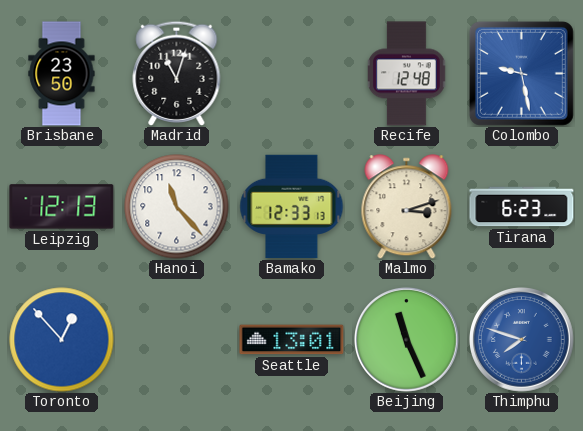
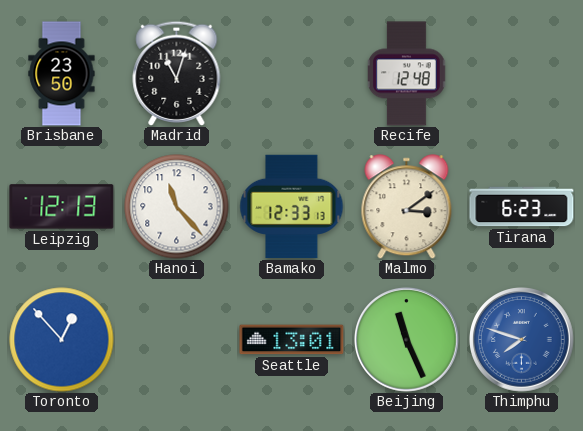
Colombo: 9:28 -> none (521, 73)
Malmo: 3:12 -> 3:09 (407, 207)
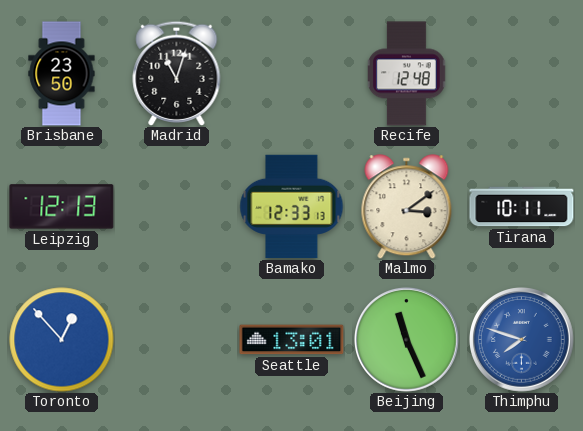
Hanoi: 11:23 -> none (177, 207)
Tirana: 6:23 -> 10:11 (522, 207)
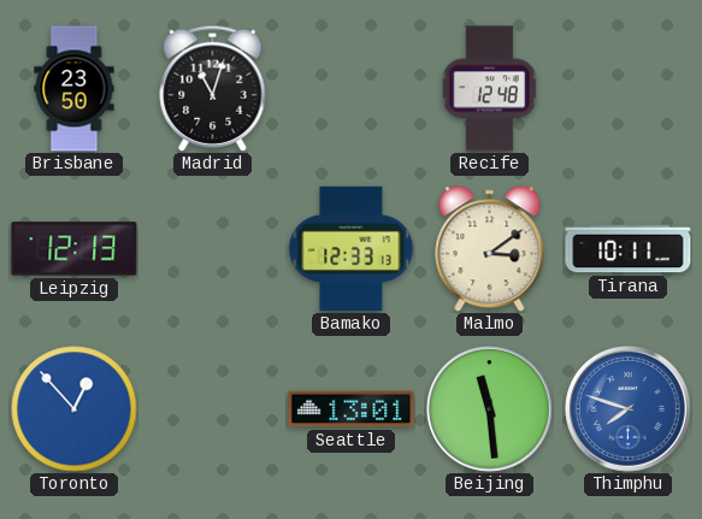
Beijing: 11:26 -> 11:29 (490, 409)
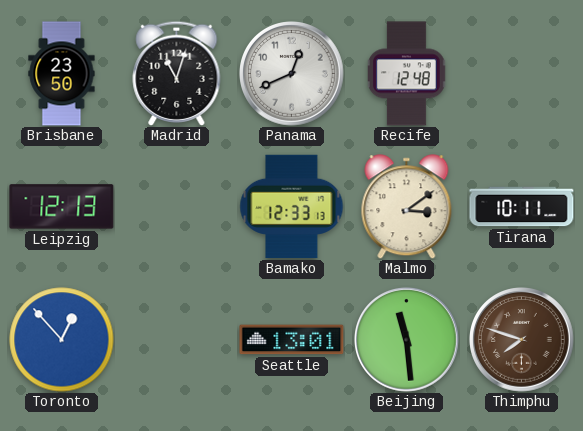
Panama: none -> 12:41 (292, 74)
Thimphu dial: blue -> brown (522, 340)
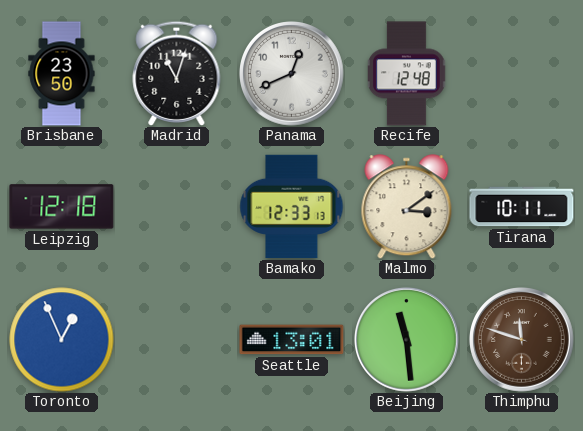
Leipzig: 12:13 -> 12:18 (62, 207)
Toronto: 12:53 -> 12:56 (62, 340)
Thimphu: 7:48 -> 11:48 (522, 340)
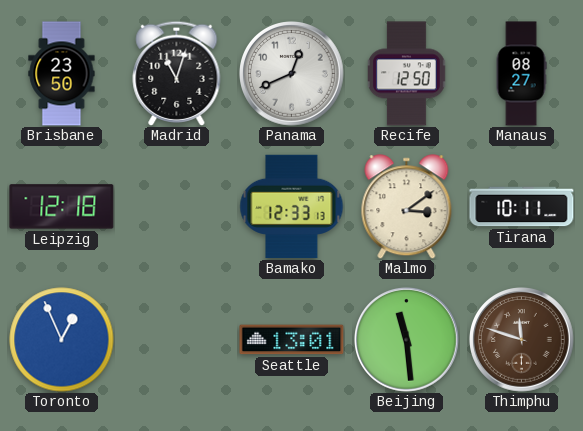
Recife: 12:48 -> 12:50 (407, 74)
Manaus: none -> 08:27 (521, 74)
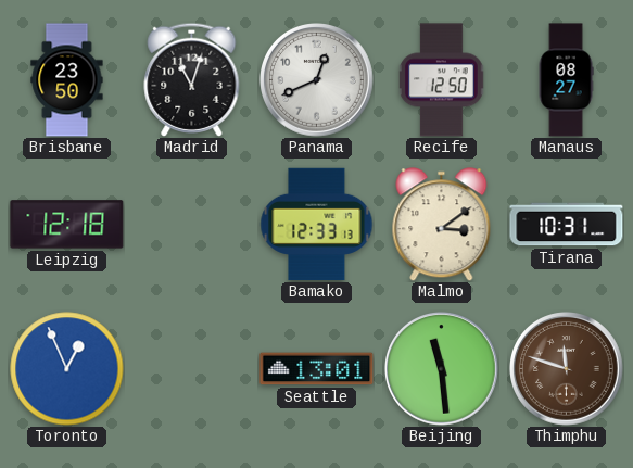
Tirana: 10:11 -> 10:31 (567, 225)
